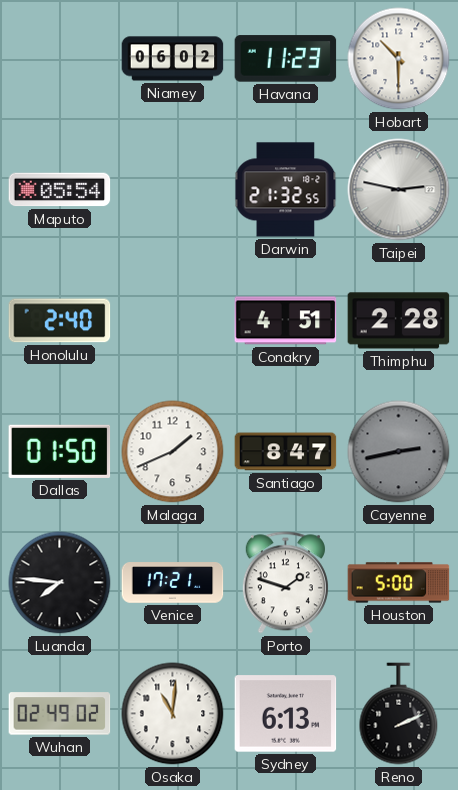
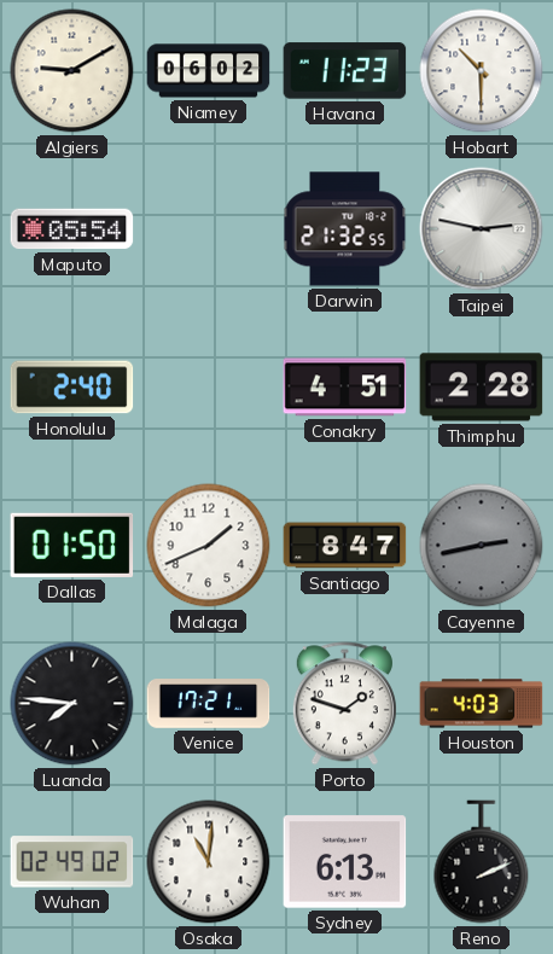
Algiers: none -> 9:10 (72, 71)
Houston: 5:00 -> 4:03 (482, 704)
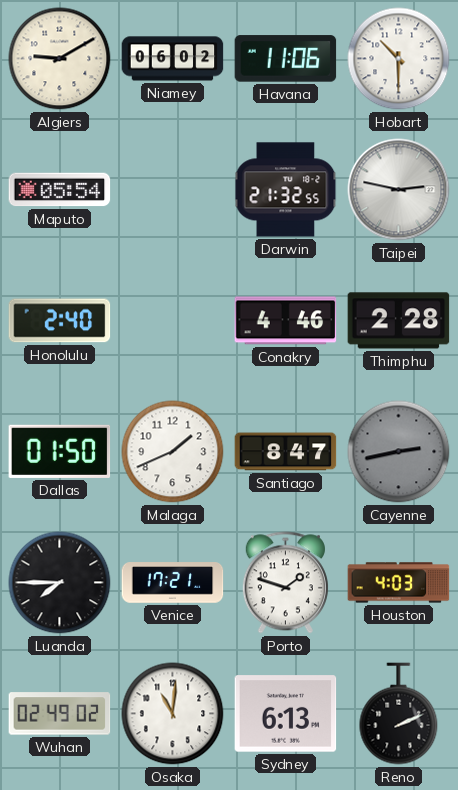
Havana: 11:23 -> 11:06 (286, 59)
Conakry: 4:51 -> 4:46 (286, 321)
Luanda: 7:46 -> 7:45 (60, 583)
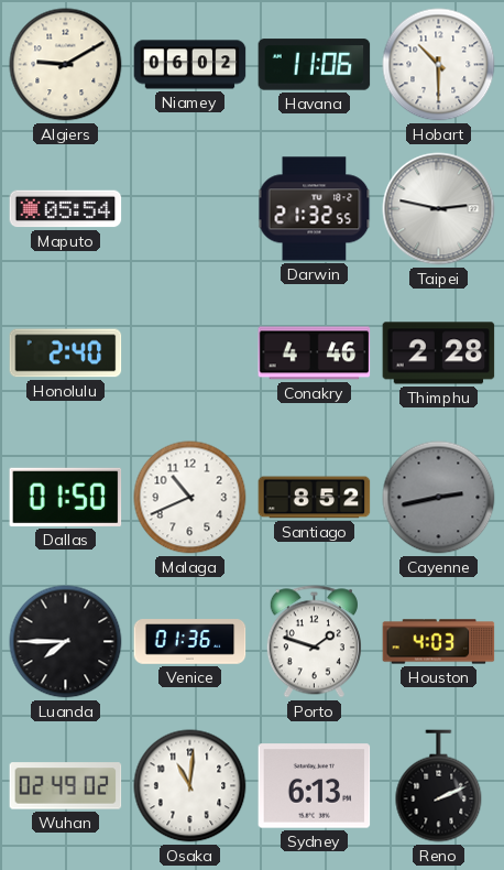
Malaga: 1:41 -> 10:41 (190, 498)
Santiago: 8:47 -> 8:52 (315, 498)
Venice: 17:21 -> 01:36 (190, 642)
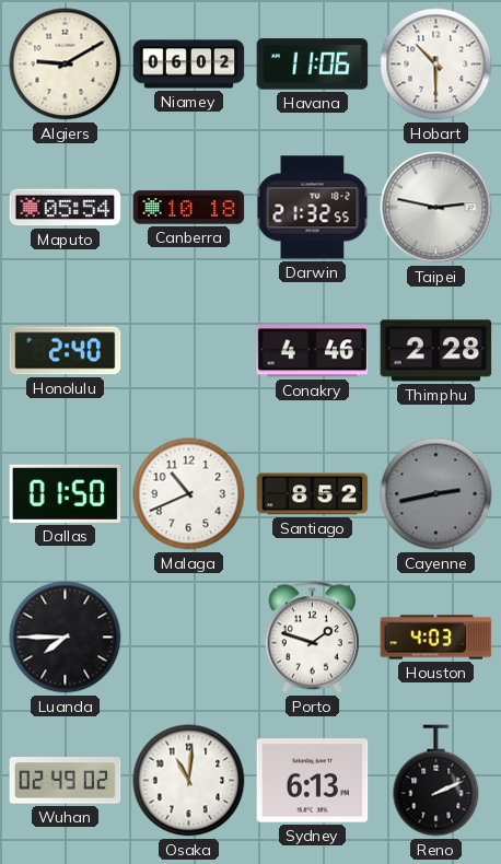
Canberra: none -> 10:18 (189, 208)
Venice: 01:36 -> none (190, 642)
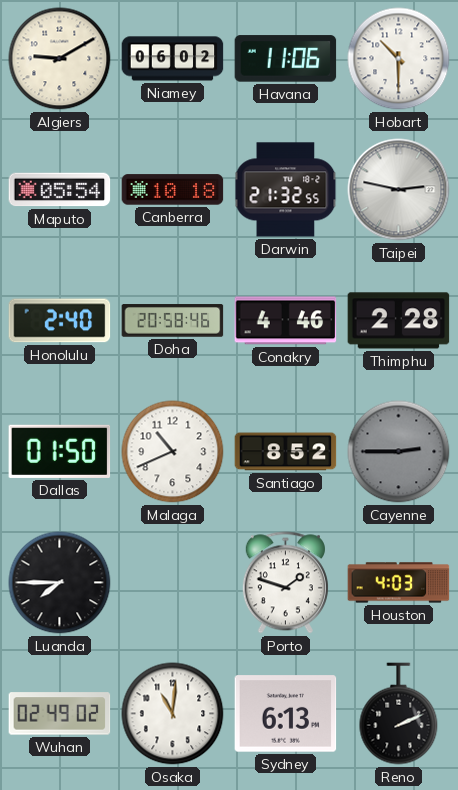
Doha: none -> 20:58 (173, 321)
Cayenne: 2:43 -> 2:45 (399, 452)
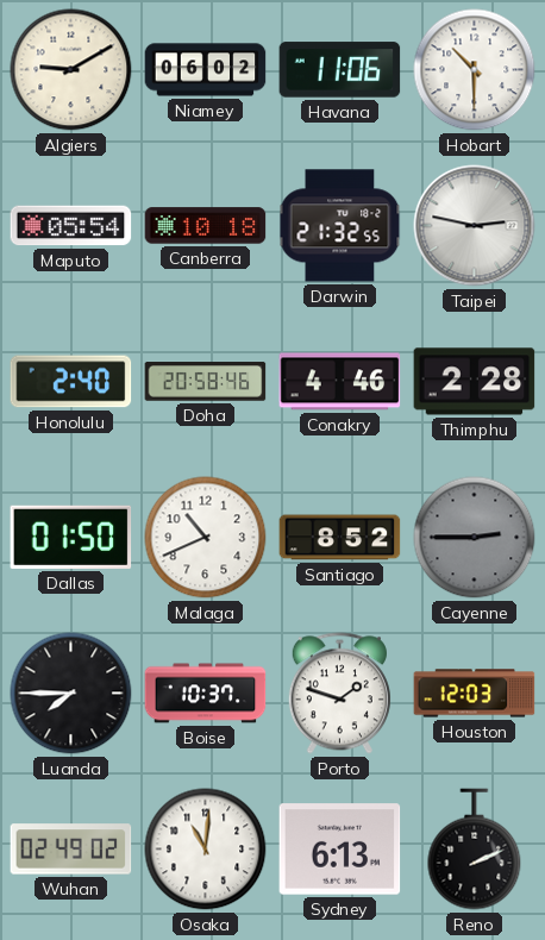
Boise: none -> 10:37 (206, 694)
Houston: 4:03 -> 12:03 (475, 694)
